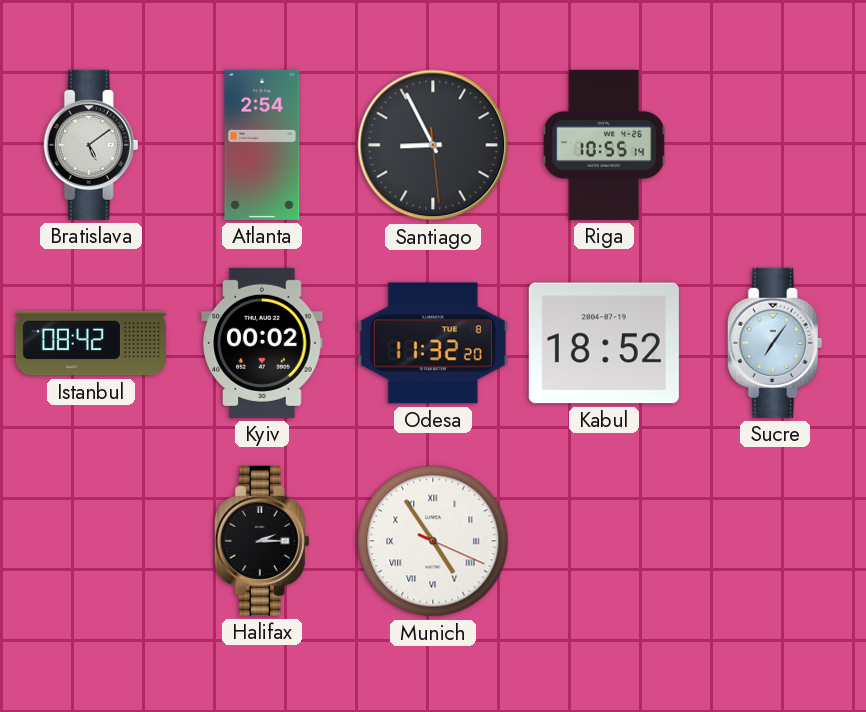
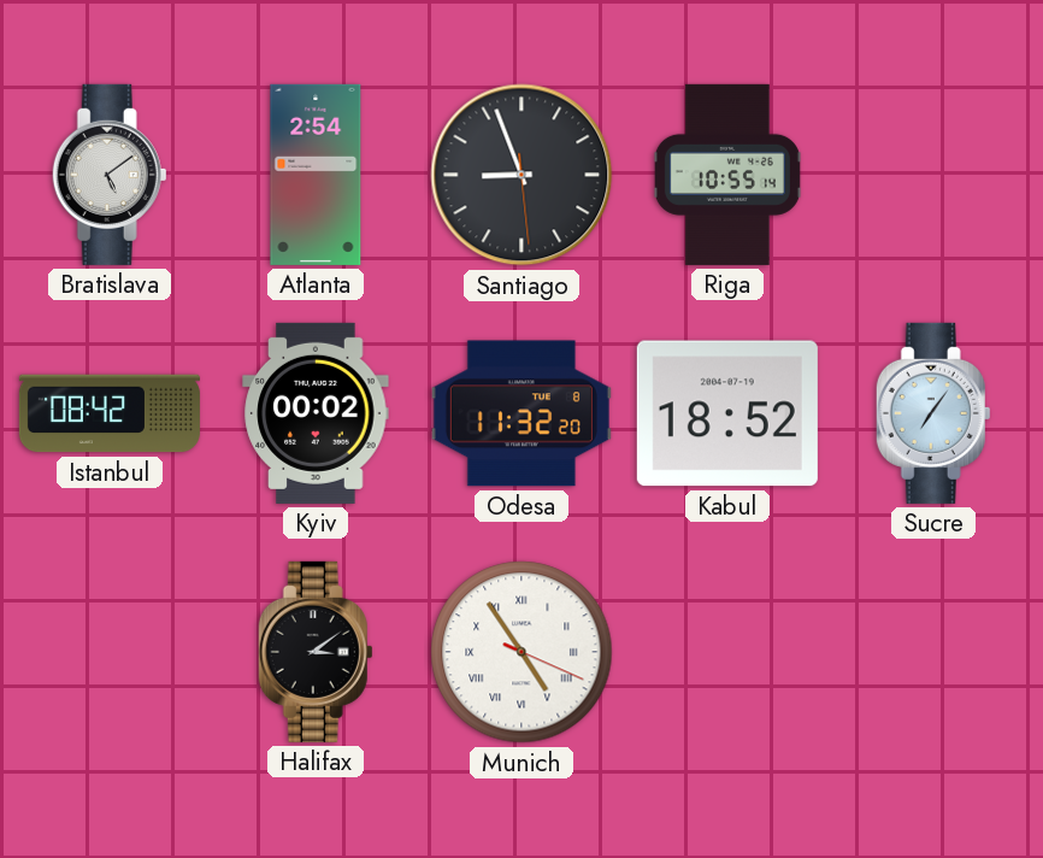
Santiago: 8:55 -> 8:56 (521, 175)
Halifax: 2:15 -> 3:09 (316, 652)
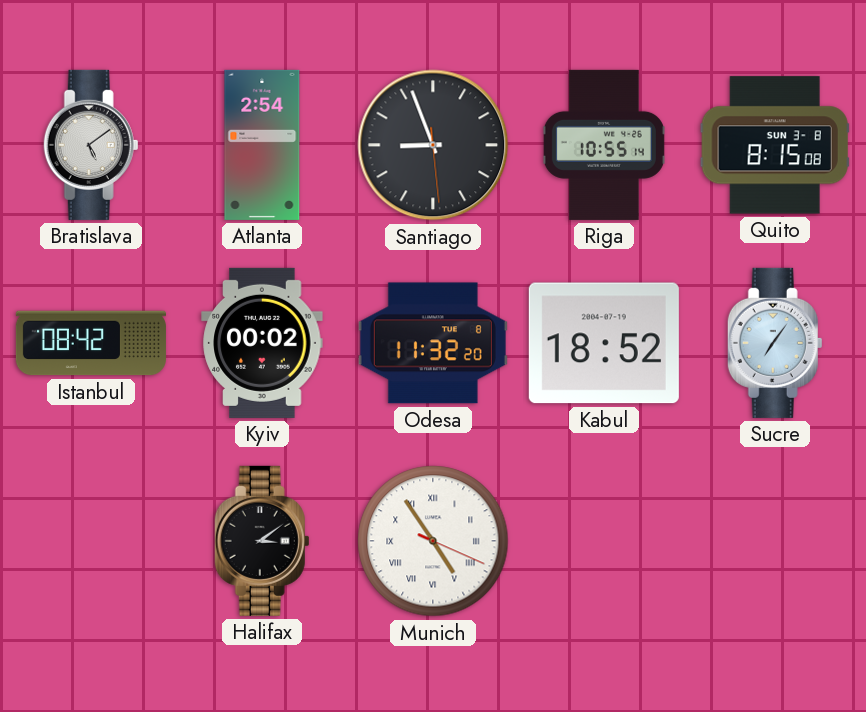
Quito: none -> 8:15 (775, 145)
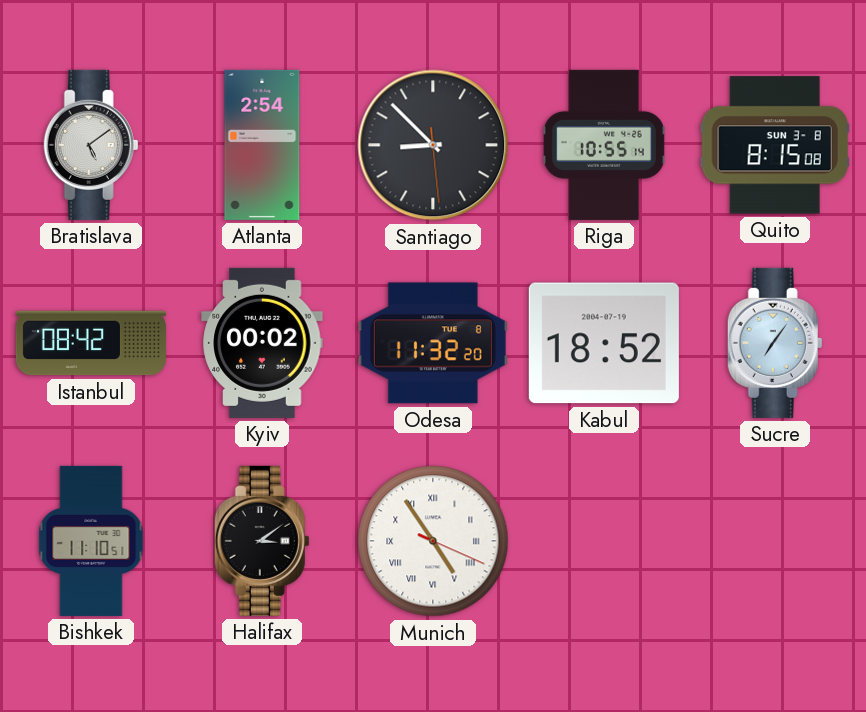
Santiago: 8:56 -> 8:52 (433, 145)
Bishkek: none -> 11:10 (91, 541)
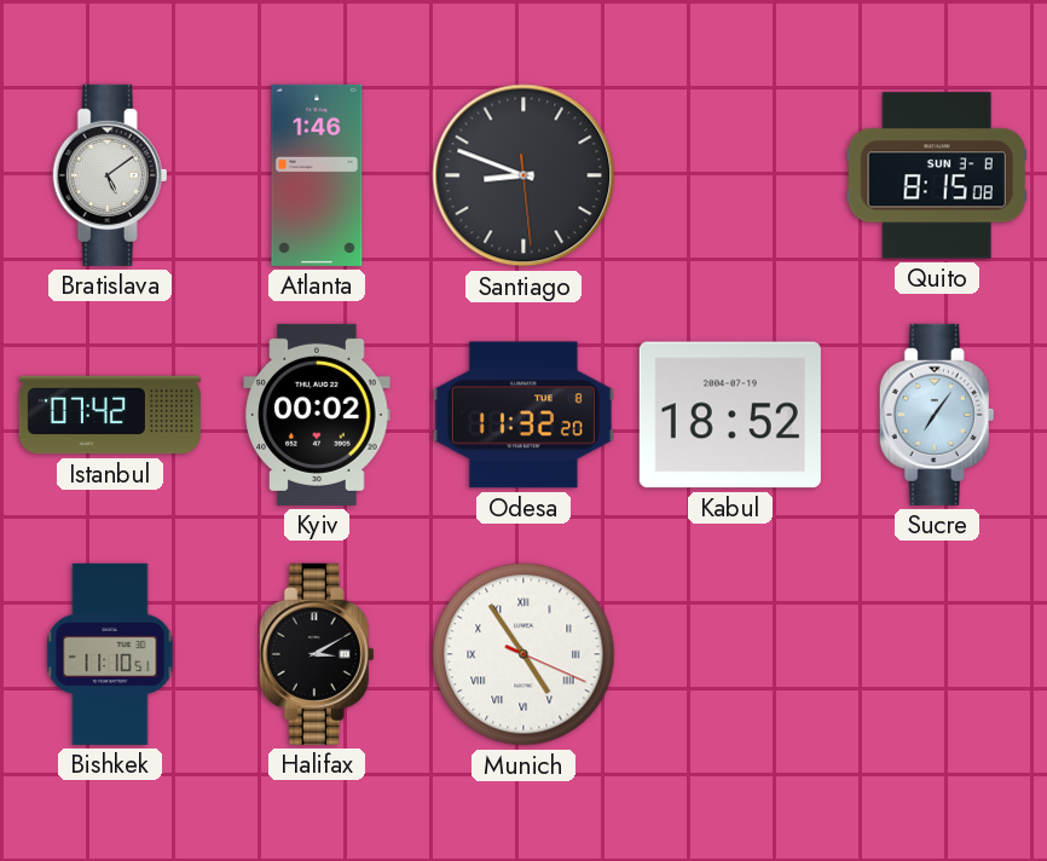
Atlanta: 2:54 -> 1:46 (317, 175)
Santiago: 8:52 -> 8:48 (523, 175)
Riga: 10:55 -> none (604, 145)
Istanbul: 08:42 -> 07:42 (110, 415)
Halifax: 3:09 -> 3:10 (317, 654)
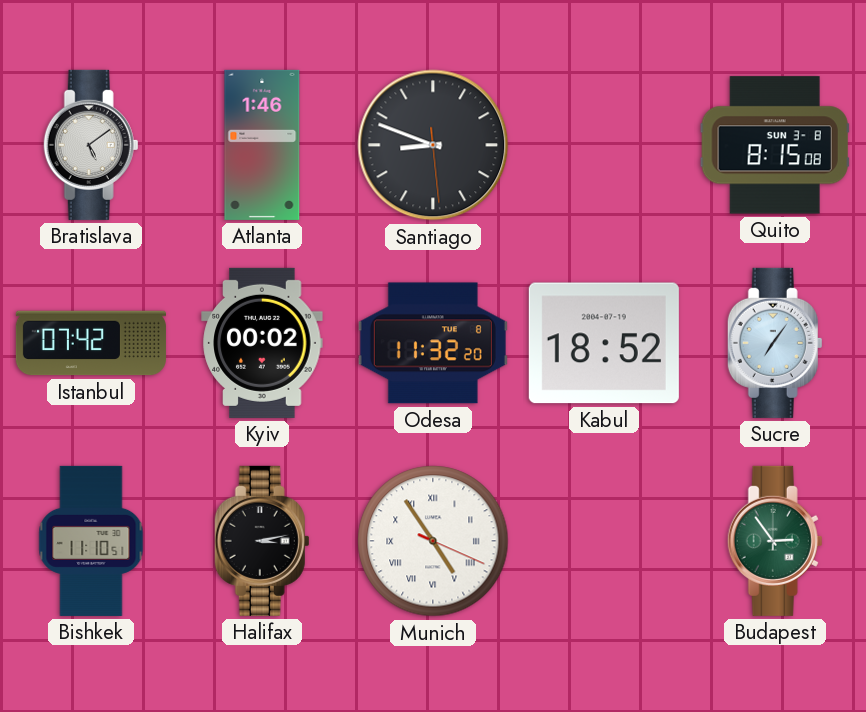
Halifax: 3:10 -> 3:13 (262, 541)
Budapest: none -> 2:54 (775, 541)
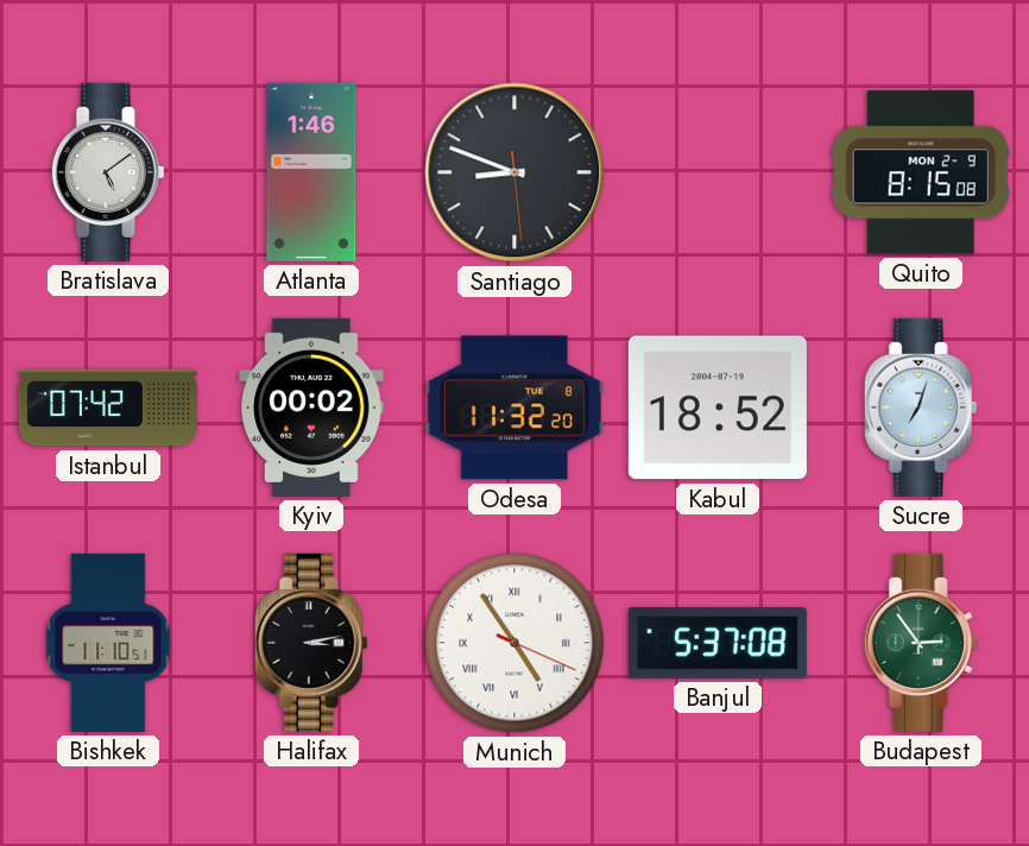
Quito date: SUN 3-8 -> MON 2-9 (921, 172)
Sucre: 7:06 -> 7:03 (921, 408)
Banjul: none -> 5:37 (718, 643)
